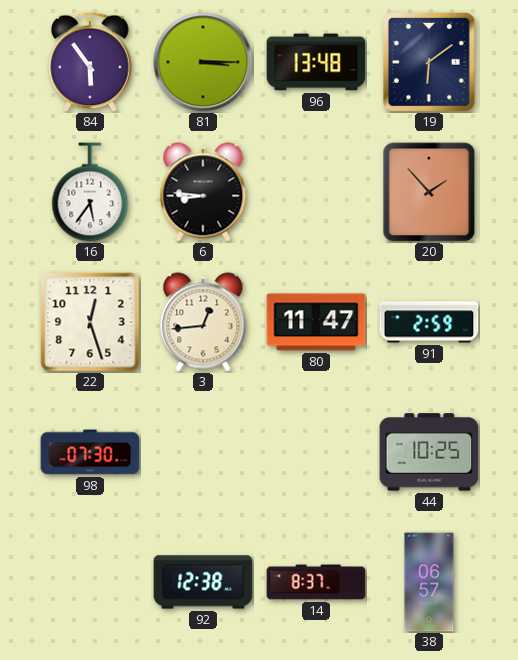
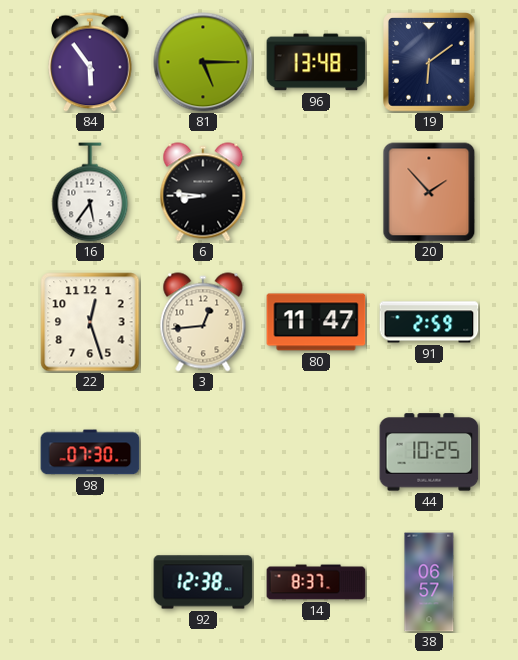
81: 3:15 -> 5:15 (203, 62)
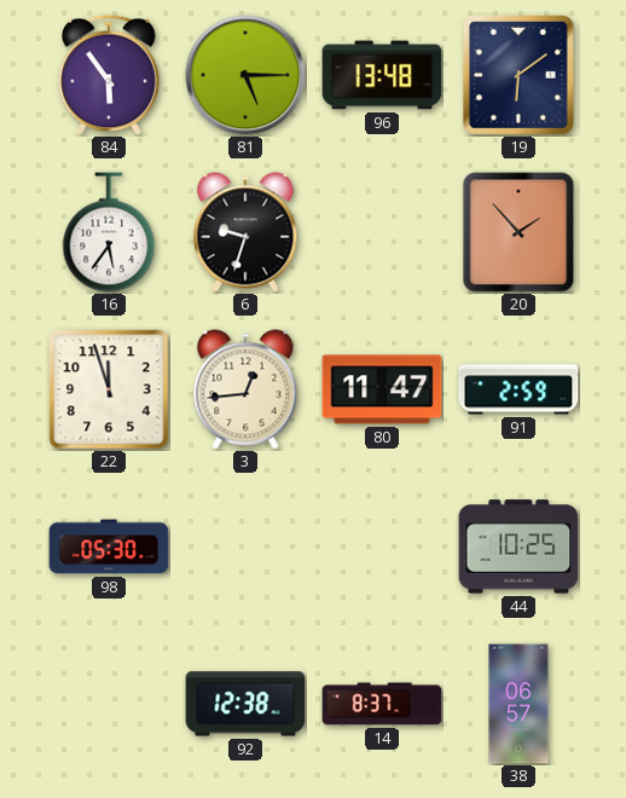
6: 8:46 -> 9:33 (245, 232)
22: 12:27 -> 11:57 (109, 389)
98: 07:30 -> 05:30 (109, 547)
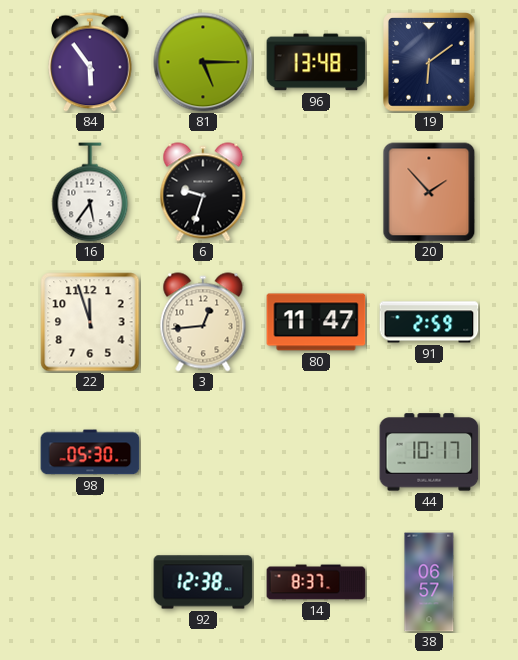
44: 10:25 -> 10:17 (429, 452)
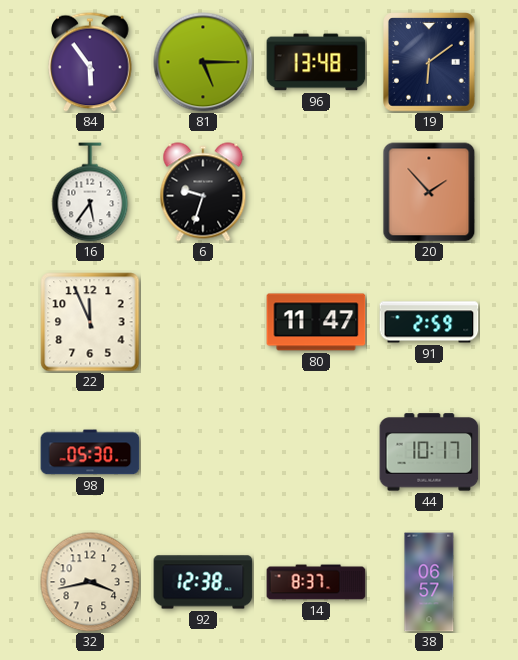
22: 11:57 -> 11:56 (90, 322)
3: 12:44 -> none (203, 322)
32: none -> 3:43 (90, 582)
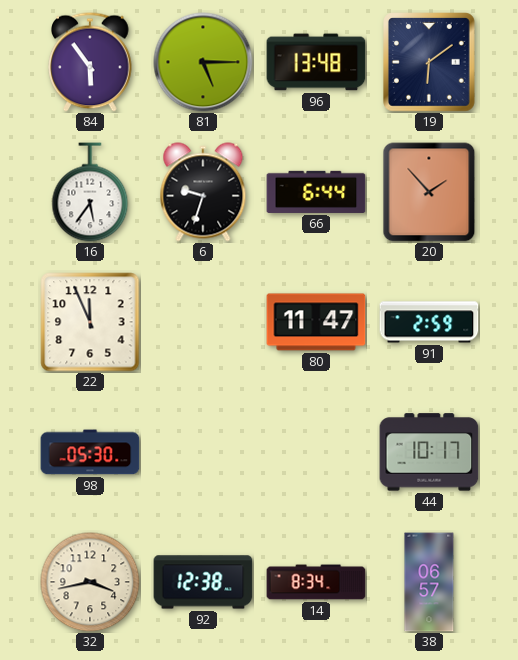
66: none -> 6:44 (316, 192)
14: 8:37 -> 8:34 (316, 582)
